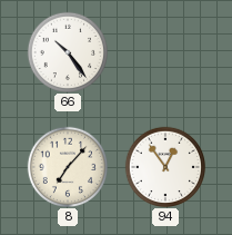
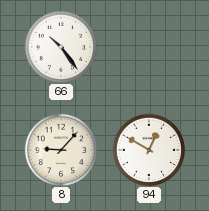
8: 7:07 -> 9:07 (60, 149)
94: 12:54 -> 12:50 (148, 149)
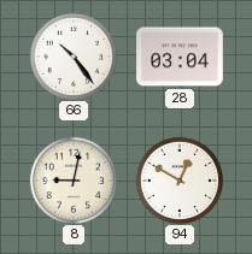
28: none -> 03:04 (180, 57)
8: 9:07 -> 9:02 (72, 179)
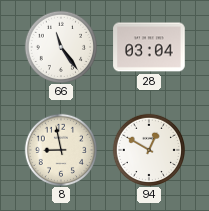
66: 10:24 -> 11:24 (60, 46)
8: 9:02 -> 8:58 (60, 149)
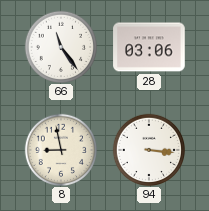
28: 03:04 -> 03:06 (149, 47)
94: 12:50 -> 3:16 (148, 149)
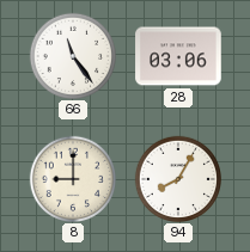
8: 8:58 -> 9:00 (72, 178)
94: 3:16 -> 8:05 (177, 178)
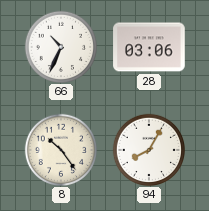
66: 11:24 -> 10:34 (60, 46)
8: 9:00 -> 10:24 (60, 149)
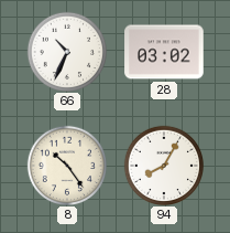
28: 03:06 -> 03:02 (164, 52)
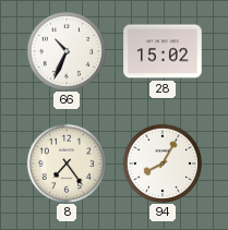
28: 03:02 -> 15:02 (163, 51)
8: 10:24 -> 7:24 (65, 162)
